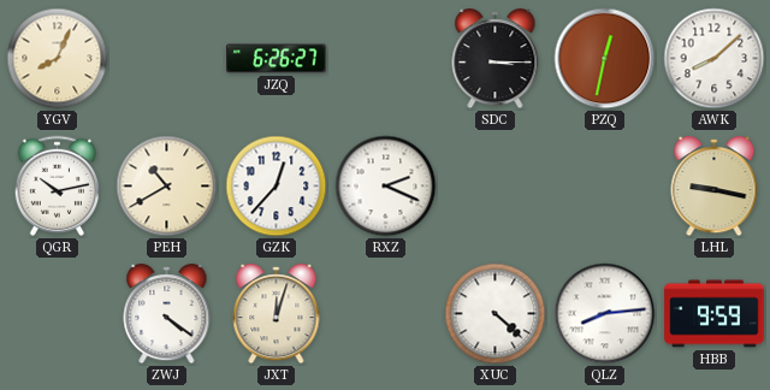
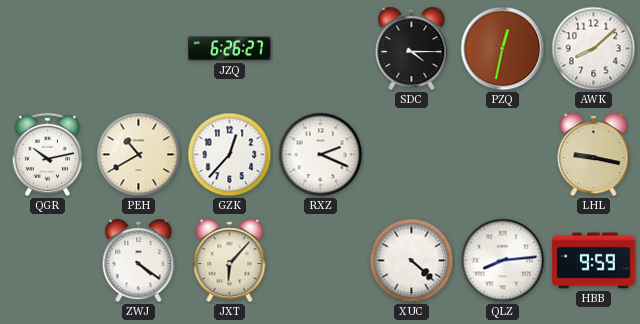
YGV: 8:04 -> none (58, 59)
SDC: 3:15 -> 4:15 (412, 49)
JXT: 12:03 -> 6:07 (230, 261)
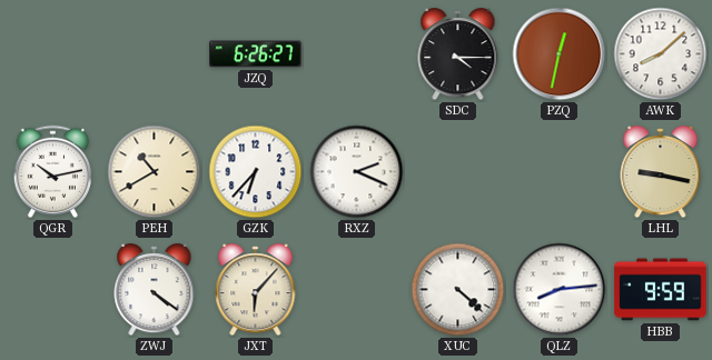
GZK: 12:37 -> 6:37 (256, 172)
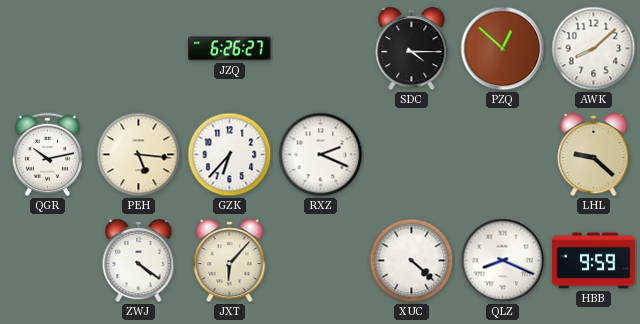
PZQ: 12:32 -> 12:52 (503, 49)
PEH: 10:40 -> 5:16 (139, 155)
LHL: 9:17 -> 9:22 (594, 155)
QLZ: 8:14 -> 8:19 (503, 261)
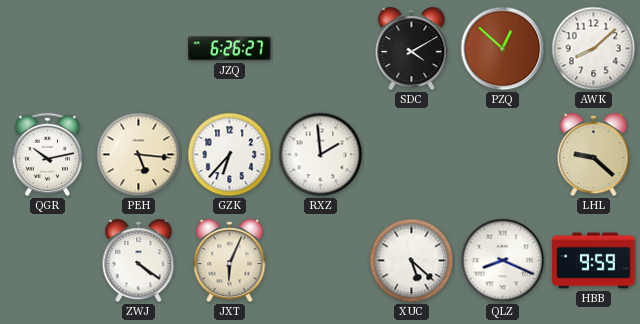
SDC: 4:15 -> 4:10 (412, 49)
RXZ: 2:19 -> 1:59 (321, 155)
JXT: 6:07 -> 6:04 (230, 261)
XUC: 4:22 -> 5:22 (412, 261)
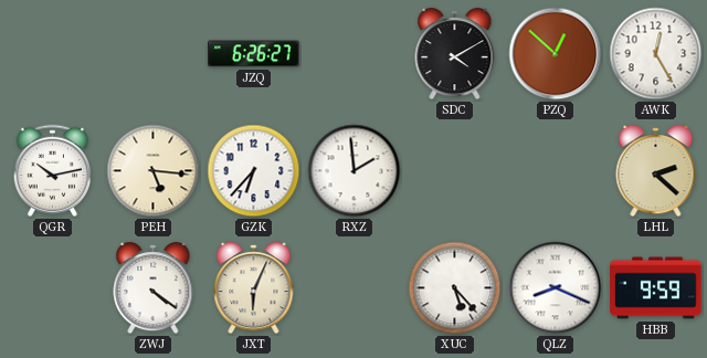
AWK: 8:08 -> 12:25 (656, 54)
LHL: 9:22 -> 2:22 (656, 171)
XUC: 5:22 -> 5:23 (455, 288)
